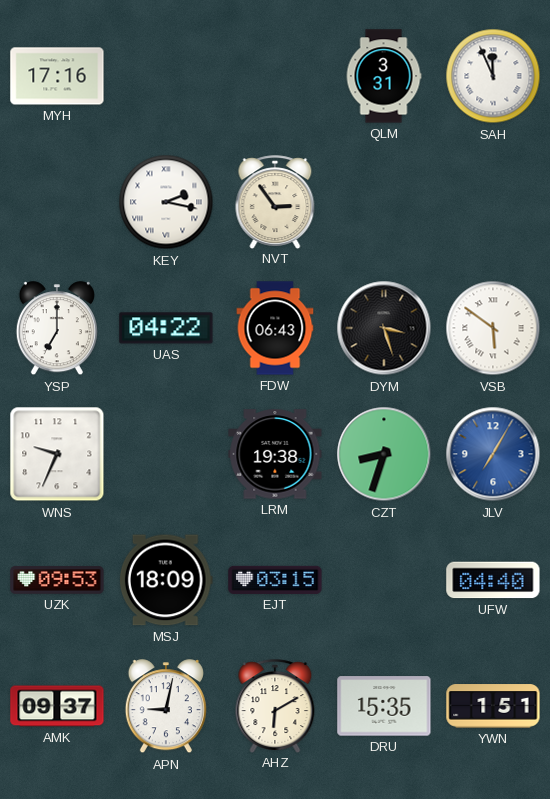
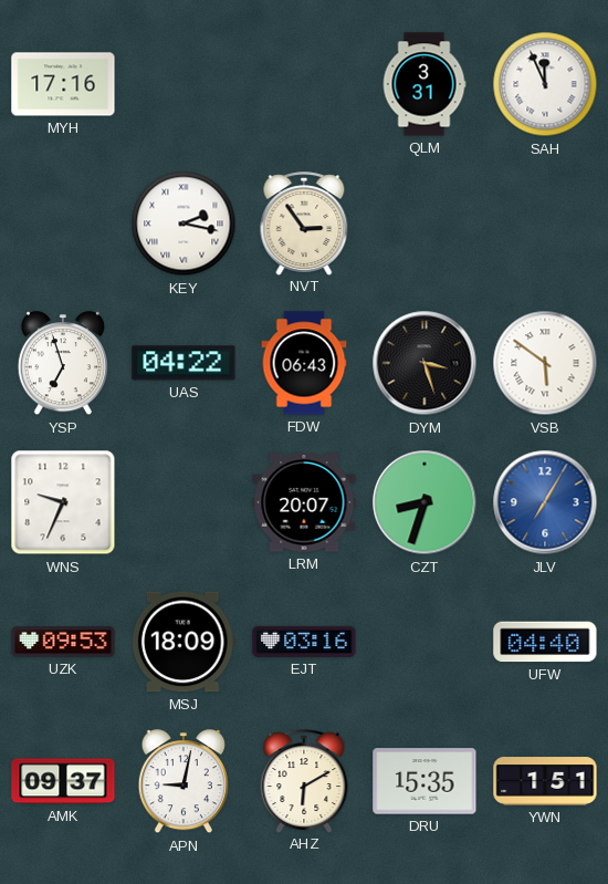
YSP: 7:00 -> 6:57 (63, 364)
LRM: 19:38 -> 20:07 (304, 502)
EJT: 03:15 -> 03:16 (304, 642)
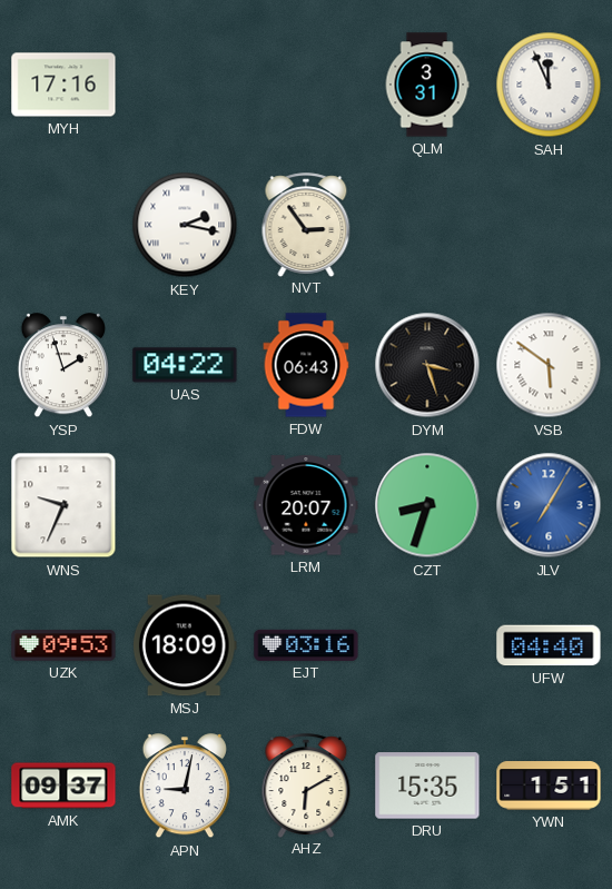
YSP: 6:57 -> 1:57 (63, 366)
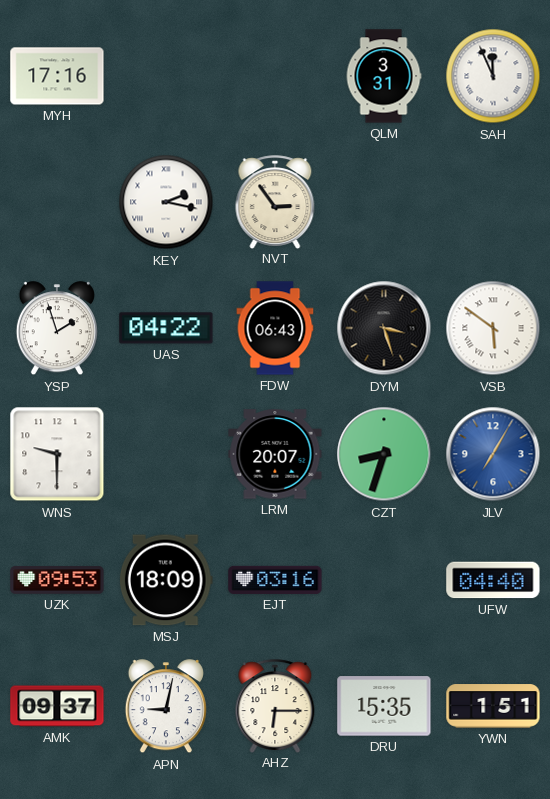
WNS: 9:34 -> 9:30 (57, 454)
AHZ: 6:10 -> 6:15 (275, 706)
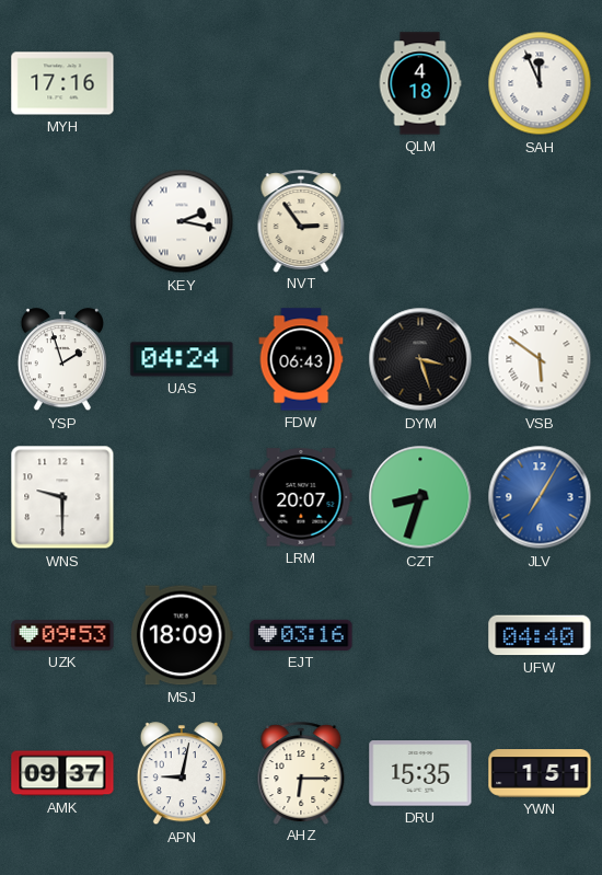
QLM: 3:31 -> 4:18 (420, 83)
UAS: 04:22 -> 04:24 (182, 359)
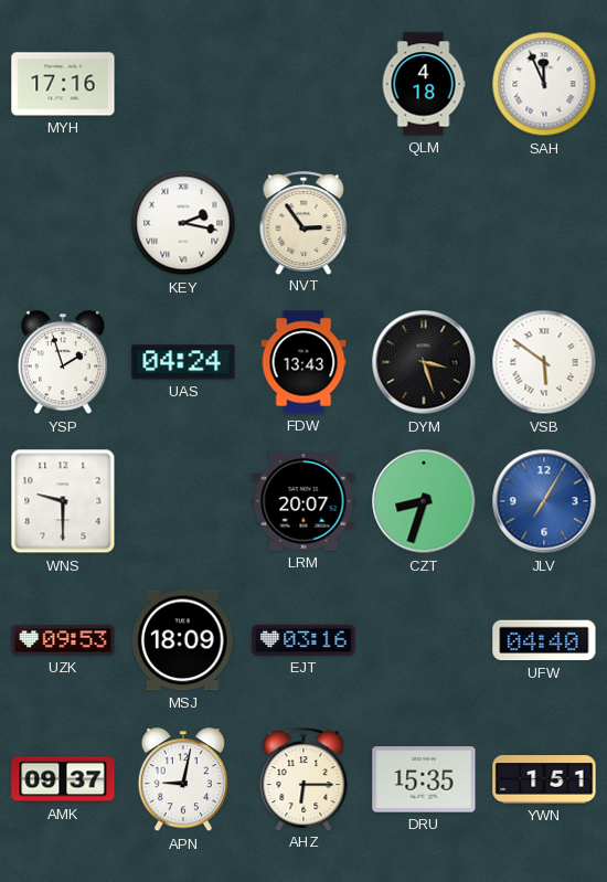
FDW: 06:43 -> 13:43 (303, 362)
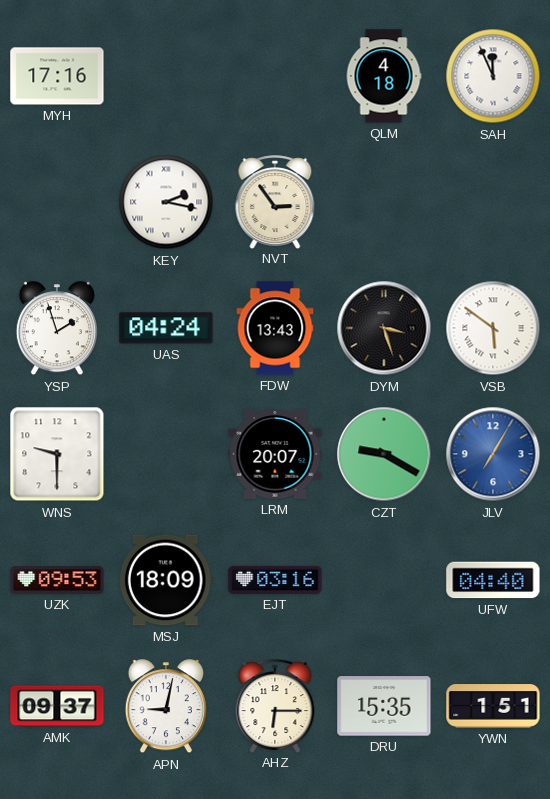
CZT: 8:33 -> 9:20 (384, 454)
